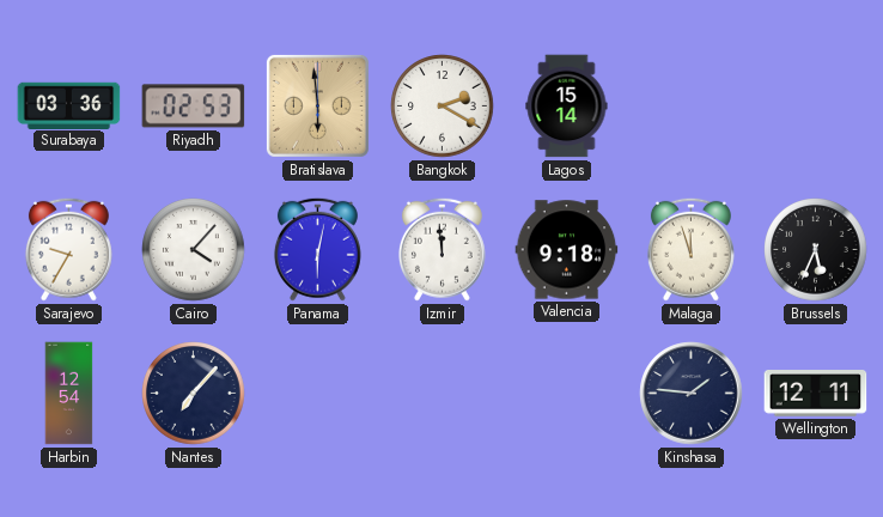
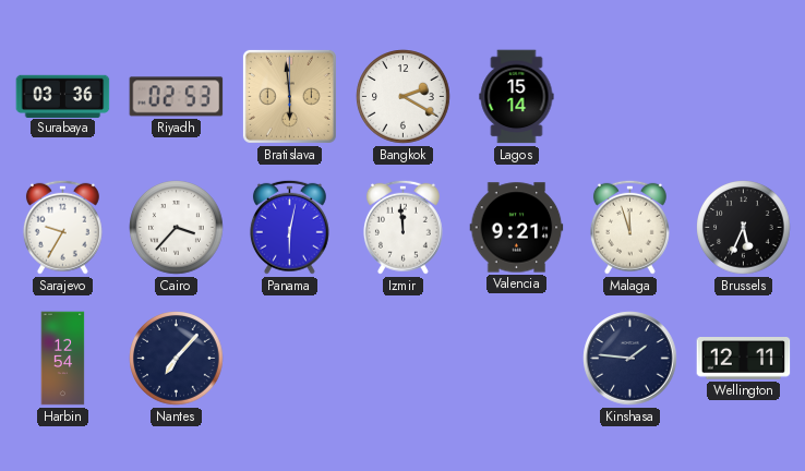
Cairo: 4:07 -> 3:37 (177, 228)
Valencia: 9:18 -> 9:21 (517, 228)
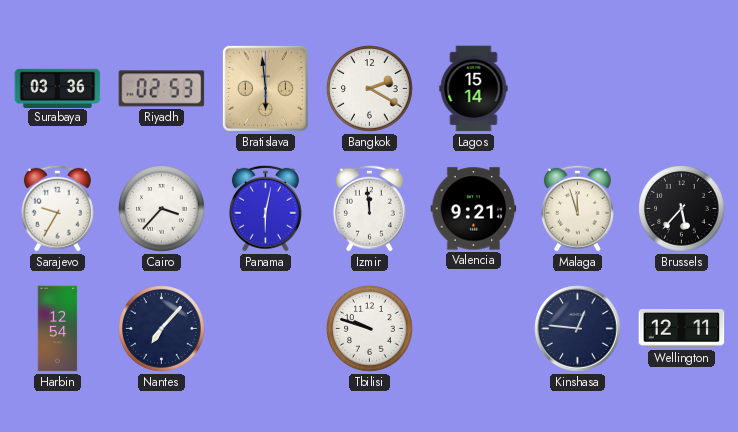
Brussels: 5:34 -> 5:37 (682, 209)
Tbilisi: none -> 9:48 (370, 329)
Kinshasa: 1:46 -> 12:46 (578, 329)
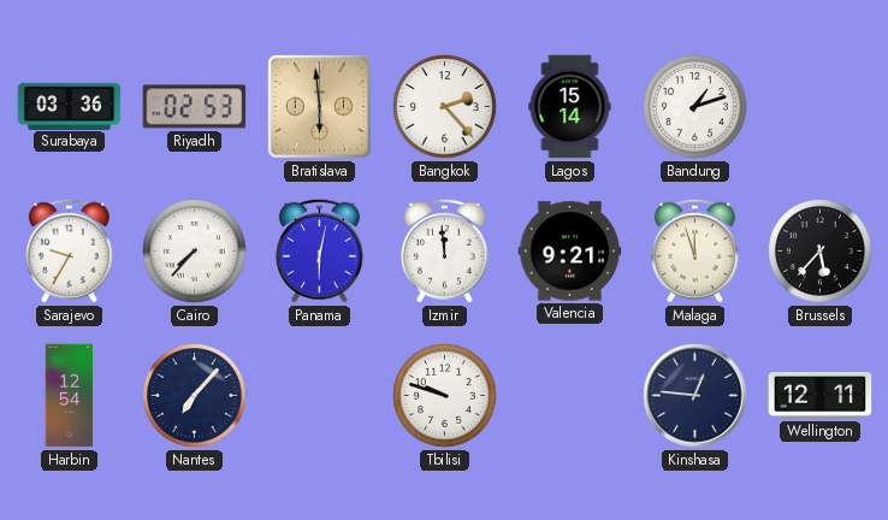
Bangkok: 2:20 -> 2:23 (445, 107)
Bandung: none -> 1:12 (695, 107)
Cairo: 3:37 -> 7:37 (195, 252)
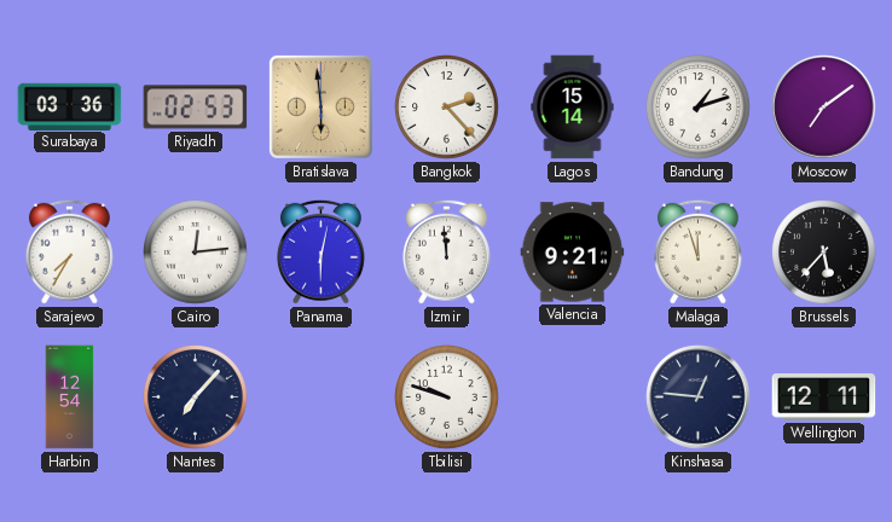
Moscow: none -> 7:09 (824, 108)
Sarajevo: 9:35 -> 7:35 (69, 251)
Cairo: 7:37 -> 12:14 (196, 253)
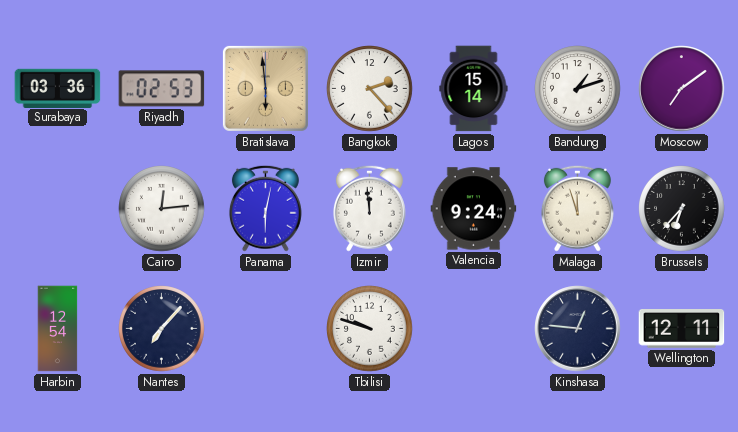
Sarajevo: 7:35 -> none (69, 251)
Valencia: 9:21 -> 9:24 (474, 209)
Brussels: 5:37 -> 6:37 (682, 209)
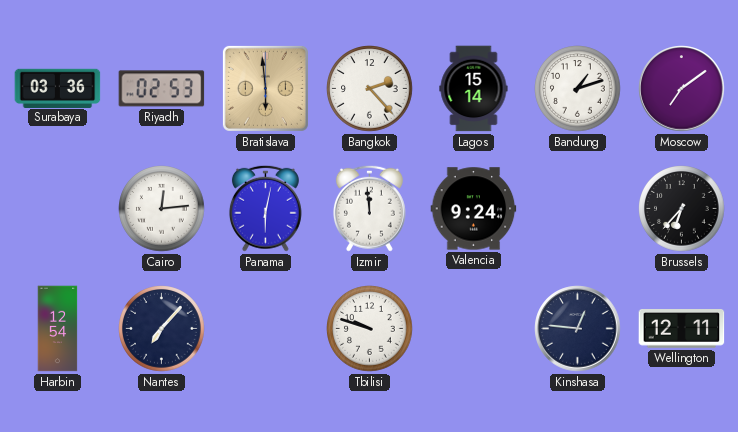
Malaga: 11:57 -> none (577, 208)
